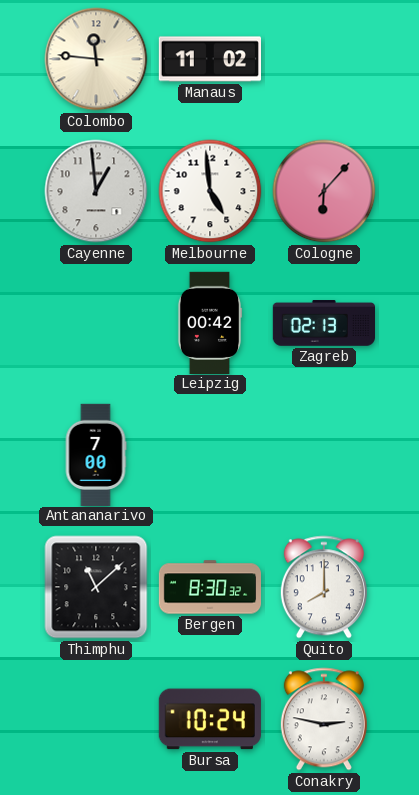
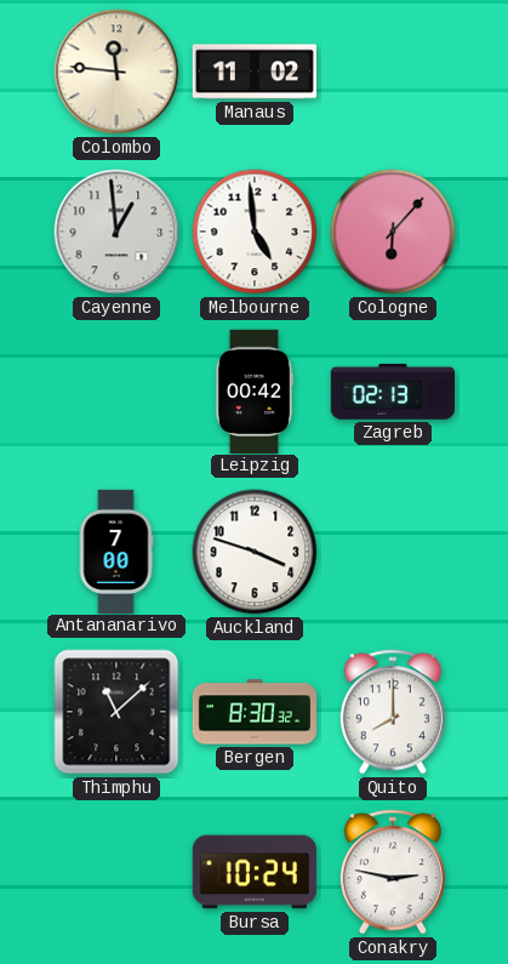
Auckland: none -> 3:48 (255, 552)
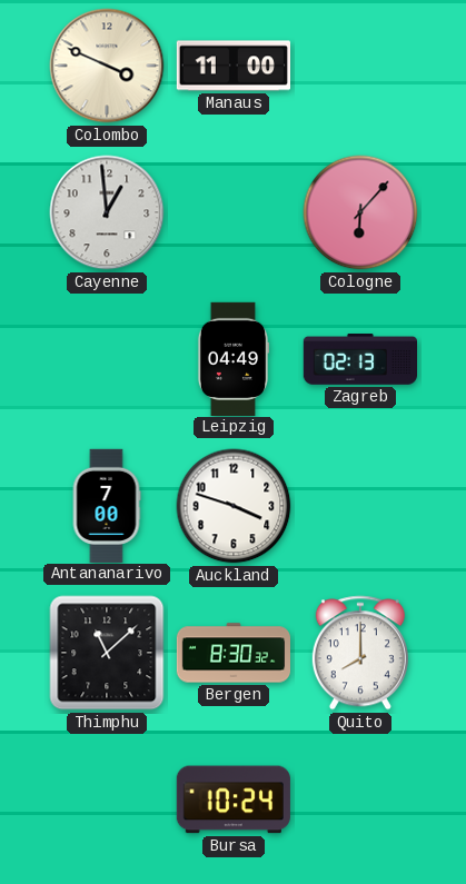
Colombo: 11:46 -> 3:49 (107, 66)
Manaus: 11:02 -> 11:00 (232, 66)
Melbourne: 4:59 -> none (255, 232)
Leipzig: 00:42 -> 04:49 (234, 358)
Conakry: 2:47 -> none (393, 872)
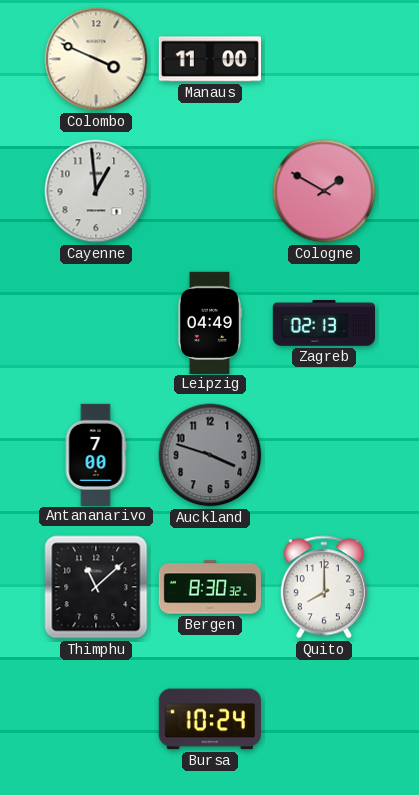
Cologne: 6:07 -> 1:50 (324, 191)
Auckland dial: white -> grey (210, 455)
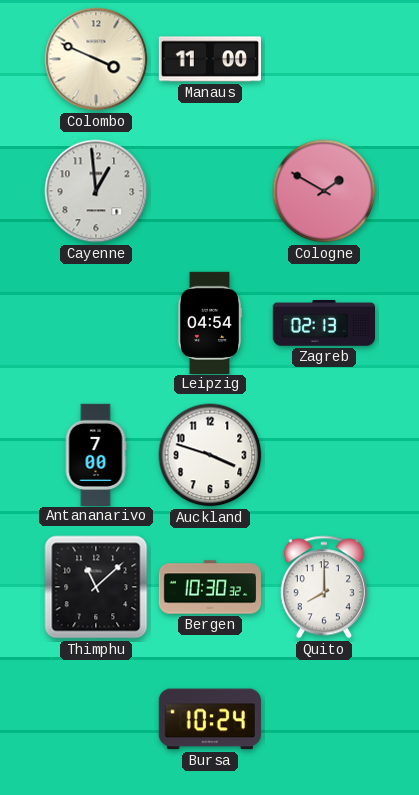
Leipzig: 04:49 -> 04:54 (210, 322)
Auckland dial: grey -> white (210, 455)
Bergen: 8:30 -> 10:30 (209, 587)
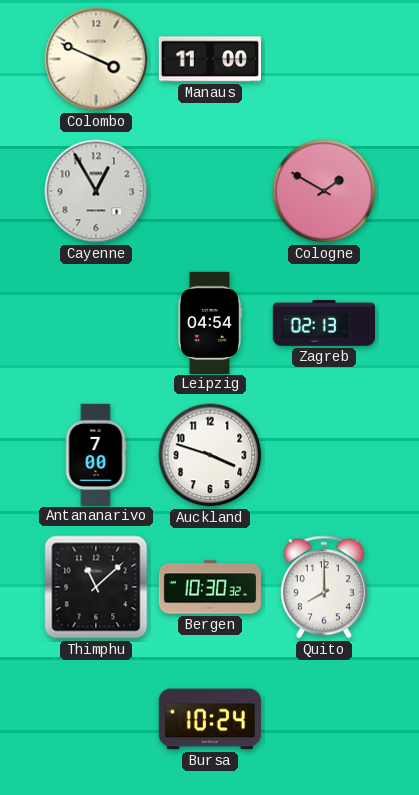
Cayenne: 12:59 -> 12:55 (96, 191)
